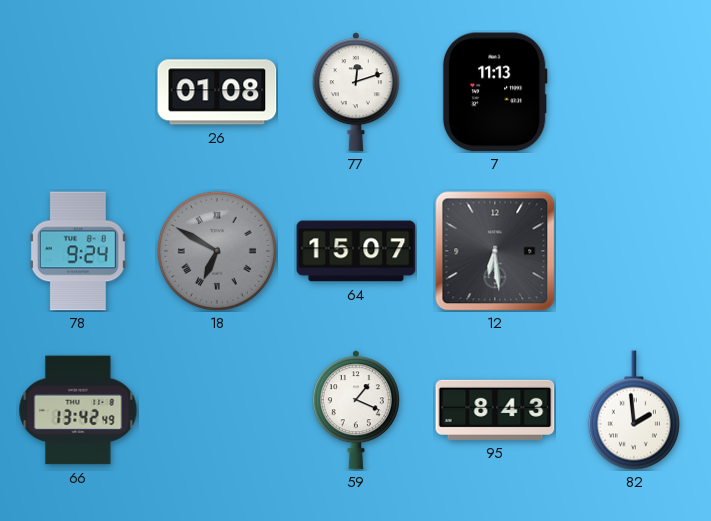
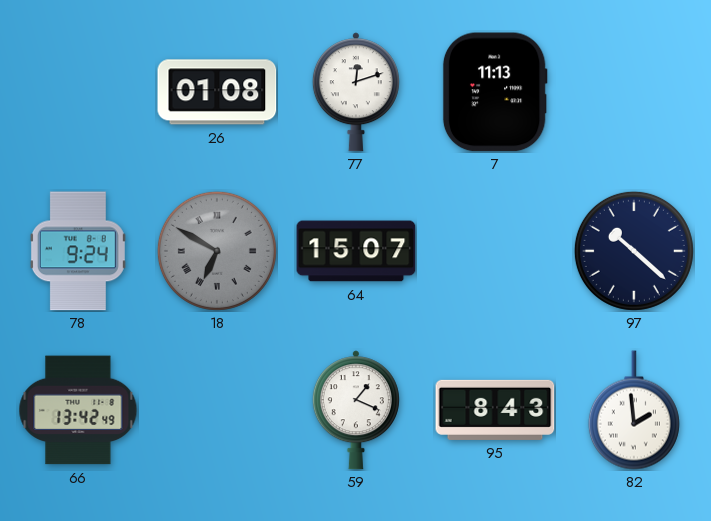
12: 6:29 -> none (495, 251)
97: none -> 10:22 (634, 251)
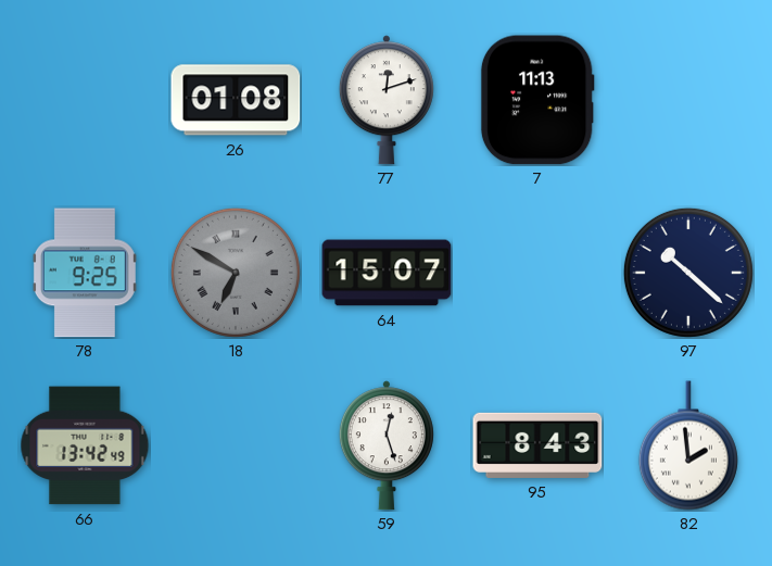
78: 9:24 -> 9:25 (85, 273)
59: 1:19 -> 12:27 (387, 445)
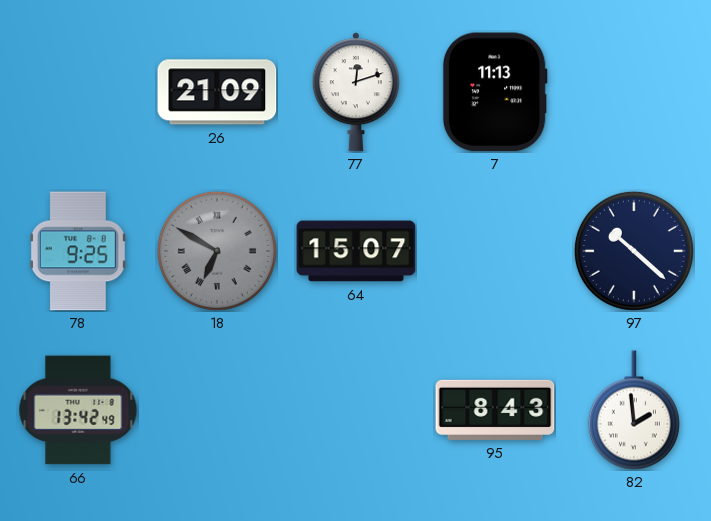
26: 01:08 -> 21:09 (217, 92)
59: 12:27 -> none (387, 445)
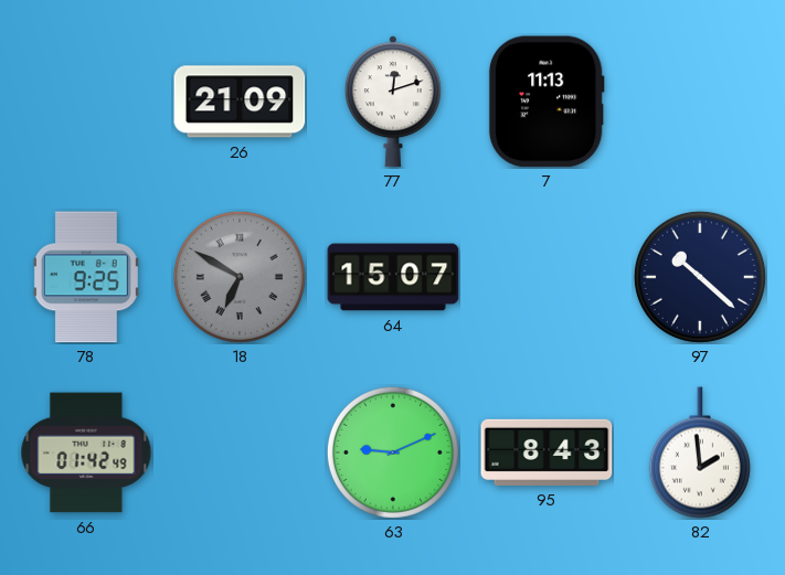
66: 13:42 -> 01:42 (86, 452)
63: none -> 9:11 (393, 452)
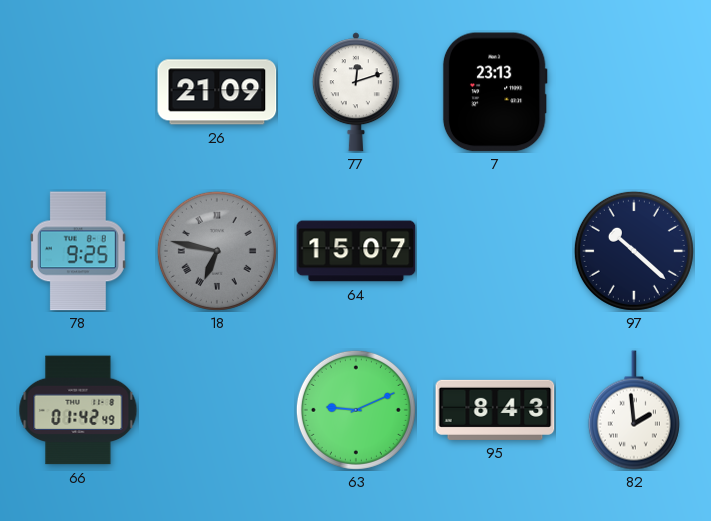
7: 11:13 -> 23:13 (495, 92)
18: 6:50 -> 6:47 (217, 251)
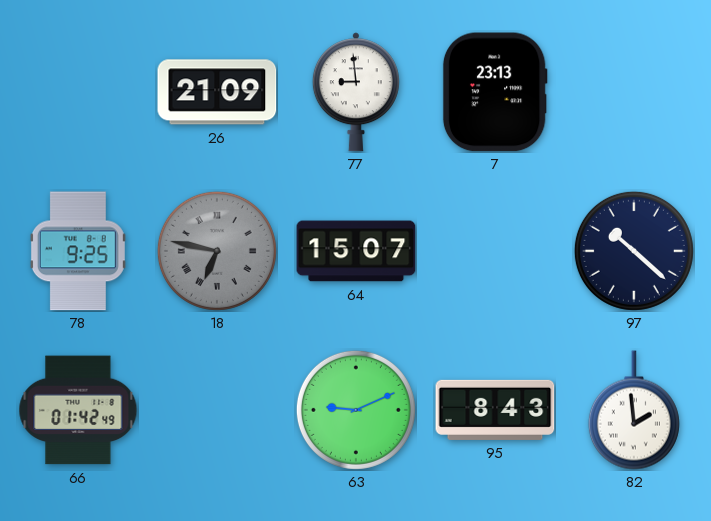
77: 12:12 -> 8:59 (356, 92)
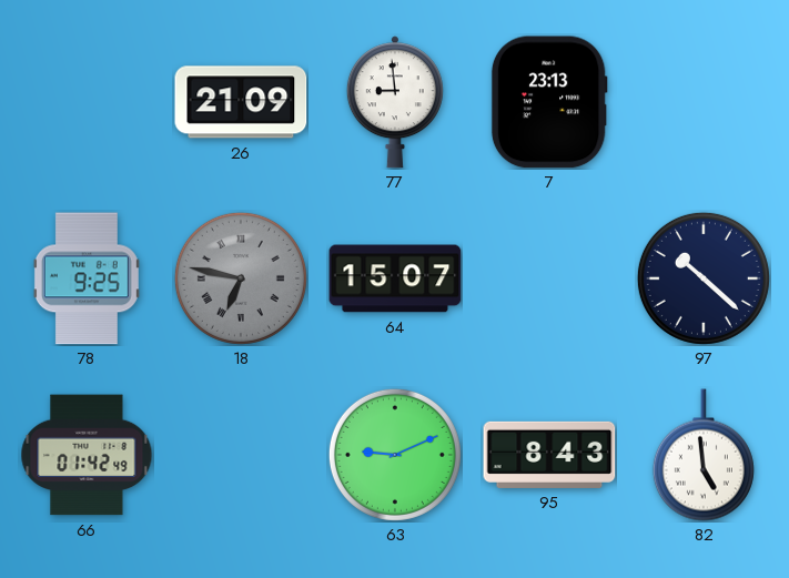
82: 1:59 -> 4:59 (704, 455)
